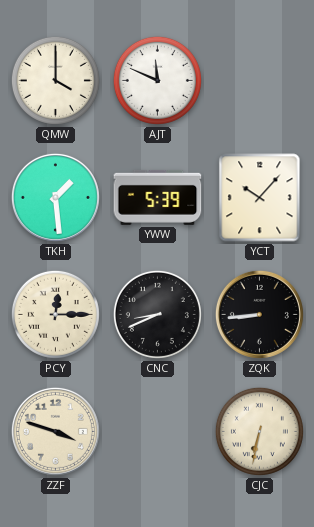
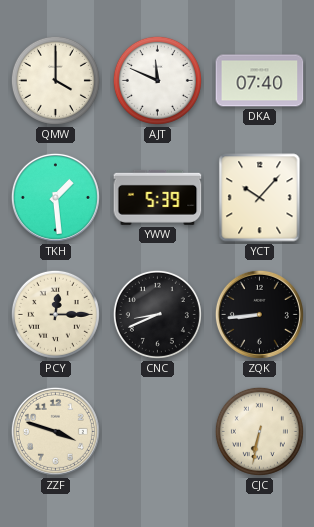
DKA: none -> 07:40 (260, 81)
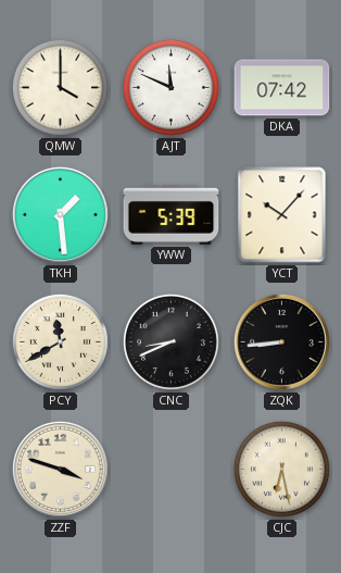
DKA: 07:40 -> 07:42 (282, 88)
PCY: 12:15 -> 11:40 (60, 341)
CJC: 6:32 -> 6:28 (281, 469)
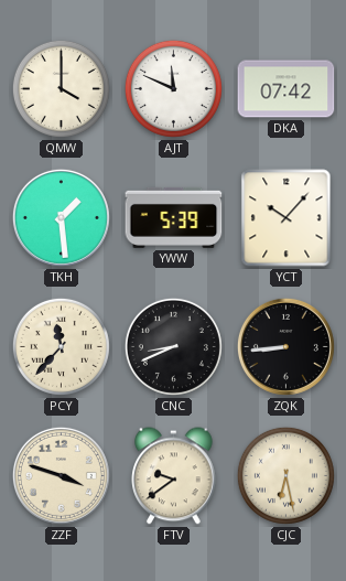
PCY: 11:40 -> 11:37 (61, 346)
FTV: none -> 9:39 (174, 476)
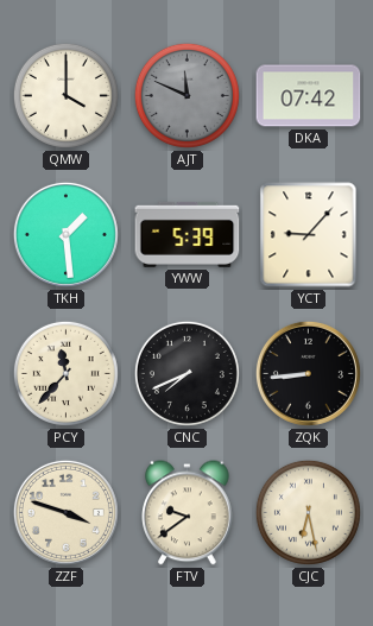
AJT dial: white -> grey (186, 95)
YCT: 10:07 -> 9:07 (309, 235)
CNC: 8:41 -> 7:41 (186, 373)
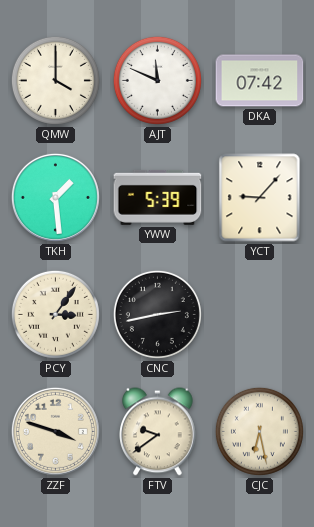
AJT dial: grey -> white (157, 80)
PCY: 11:37 -> 3:06 (55, 314)
CNC: 7:41 -> 2:43 (157, 314)
ZQK: 8:44 -> none (308, 373)
